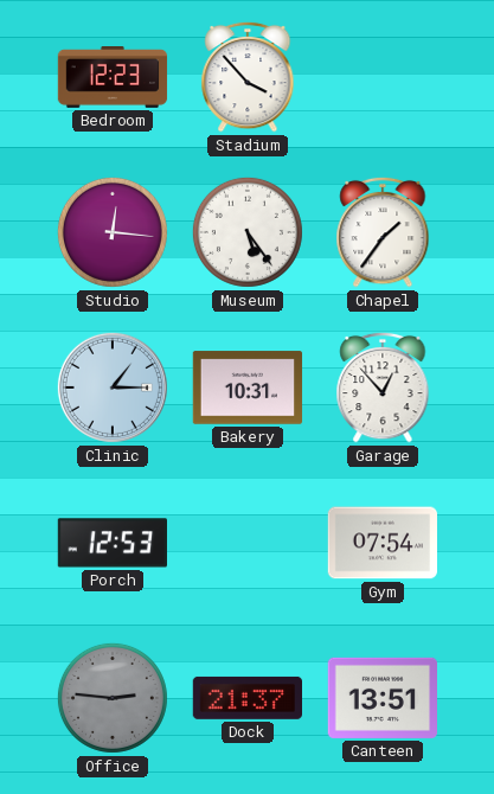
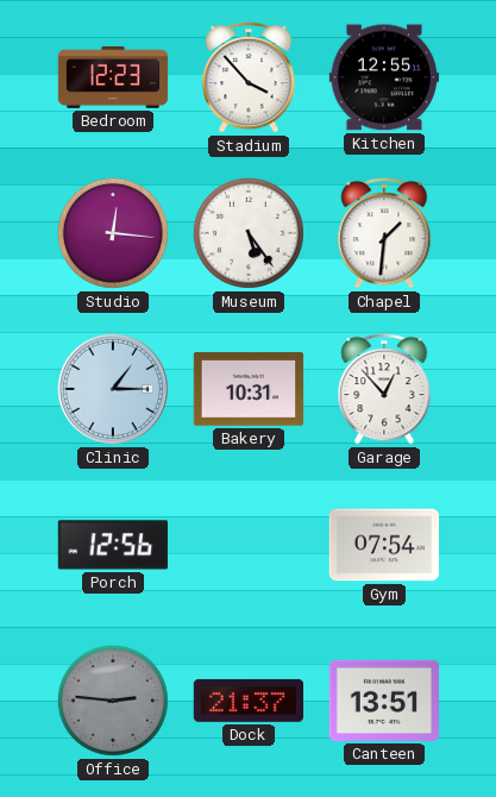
Kitchen: none -> 12:55 (383, 77)
Chapel: 1:36 -> 1:31 (384, 233)
Porch: 12:53 -> 12:56 (112, 545)
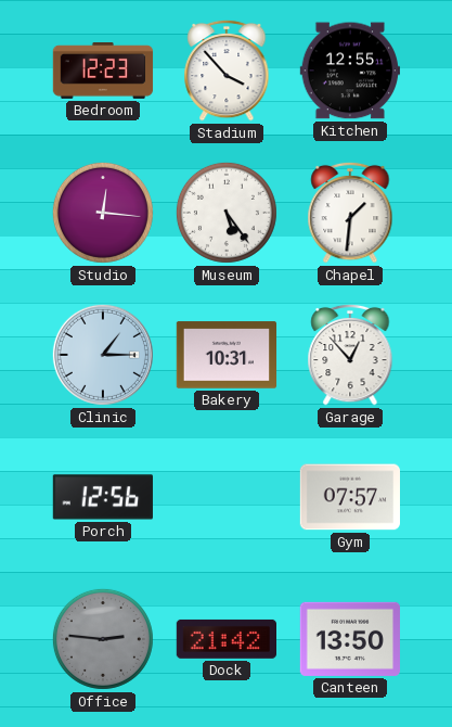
Gym: 07:54 -> 07:57 (350, 497)
Dock: 21:37 -> 21:42 (225, 639)
Canteen: 13:51 -> 13:50 (349, 639)
